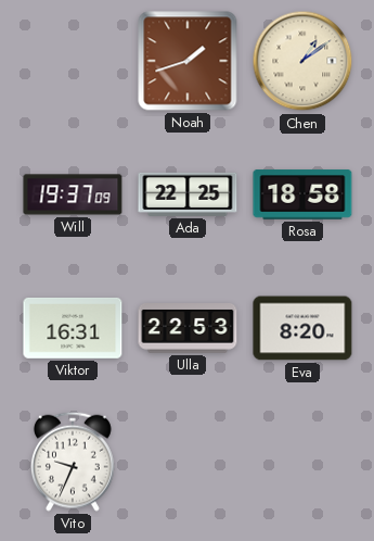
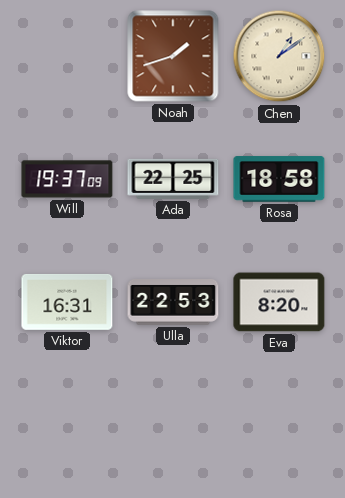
Vito: 9:34 -> none (73, 462)
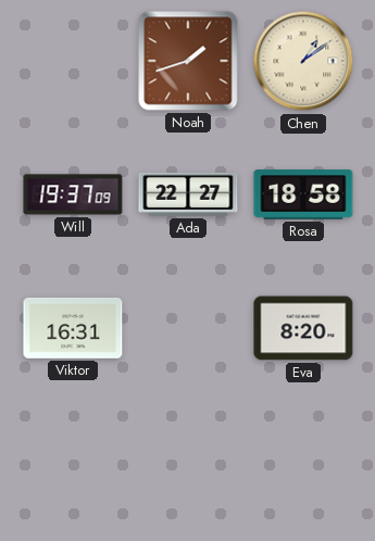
Ada: 22:25 -> 22:27 (188, 194)
Ulla: 22:53 -> none (173, 303)
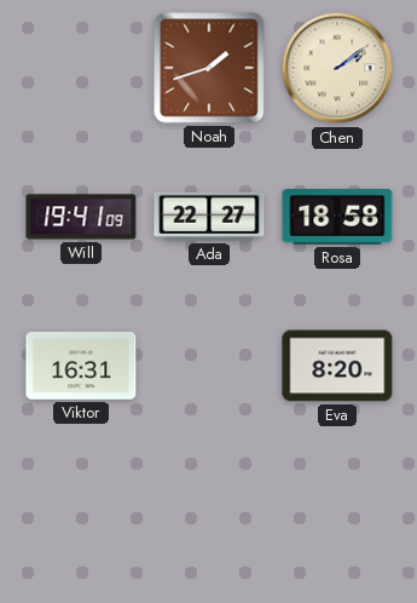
Chen: 1:09 -> 2:09 (337, 68)
Will: 19:37 -> 19:41 (81, 217)
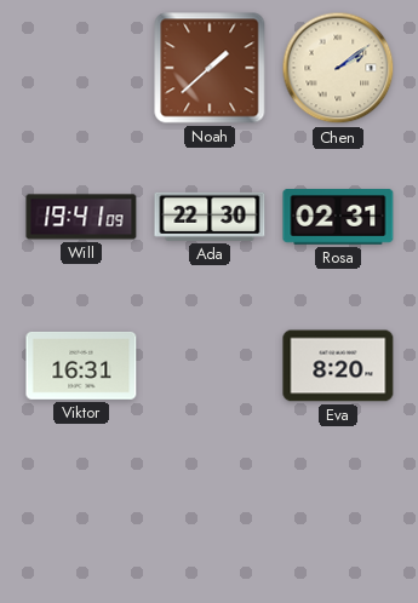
Noah: 1:42 -> 1:38 (210, 68)
Ada: 22:27 -> 22:30 (210, 217)
Rosa: 18:58 -> 02:31 (338, 217)
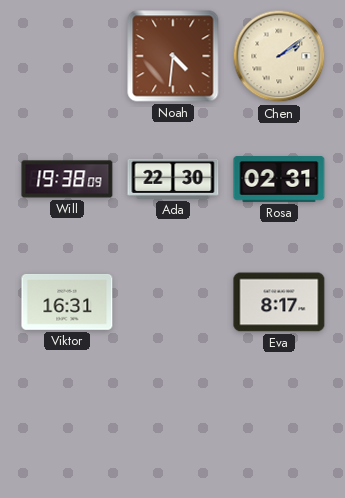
Noah: 1:38 -> 4:31 (173, 56)
Will: 19:41 -> 19:38 (67, 179)
Eva: 8:20 -> 8:17 (279, 302)
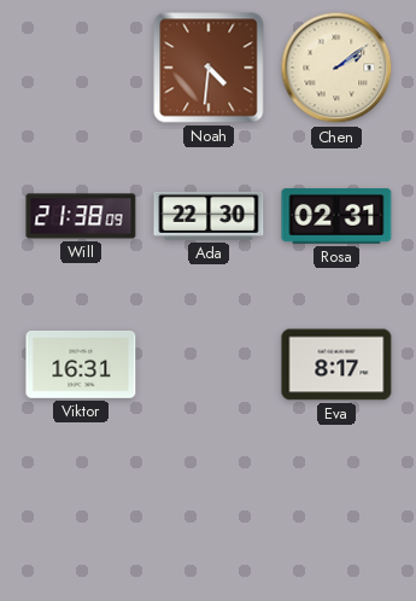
Will: 19:38 -> 21:38 (81, 216)
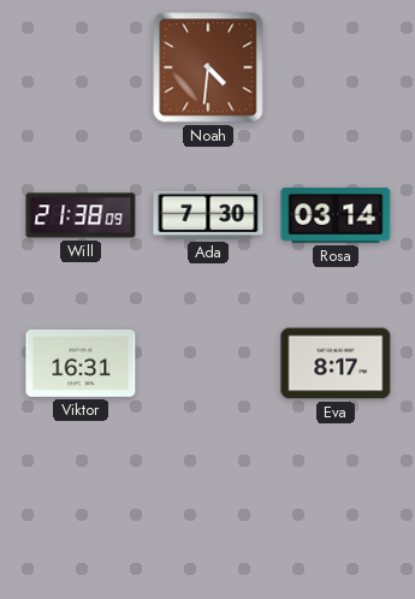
Chen: 2:09 -> none (336, 68)
Ada: 22:30 -> 7:30 (208, 215)
Rosa: 02:31 -> 03:14 (336, 215)
